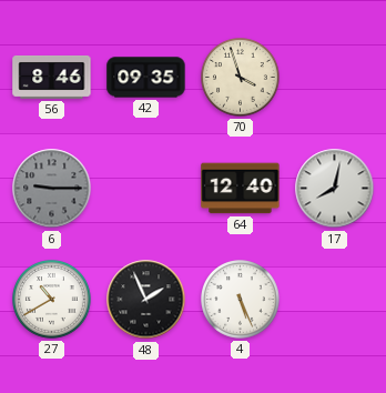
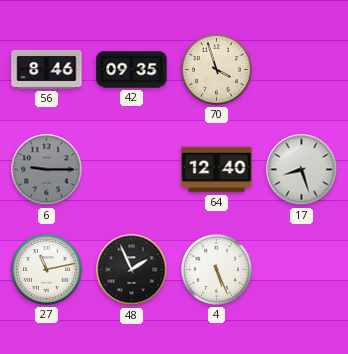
17: 8:02 -> 8:27 (302, 170)
27: 10:40 -> 11:13 (47, 270)
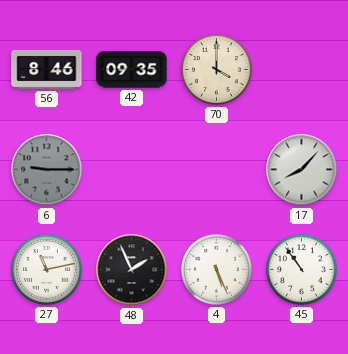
70: 3:57 -> 4:00 (217, 70)
64: 12:40 -> none (217, 170)
17: 8:27 -> 8:07 (302, 170)
45: none -> 10:54 (302, 270)
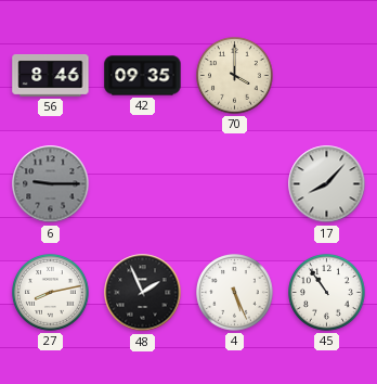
27: 11:13 -> 8:13 (51, 293)
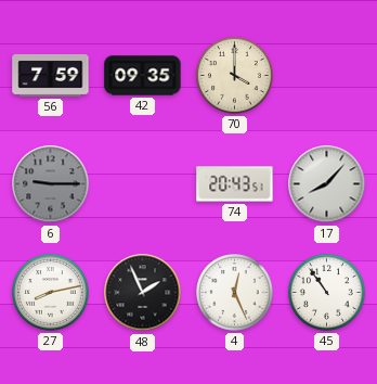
56: 8:46 -> 7:59 (51, 75)
74: none -> 20:43 (235, 184)
4: 5:26 -> 12:26 (235, 293)
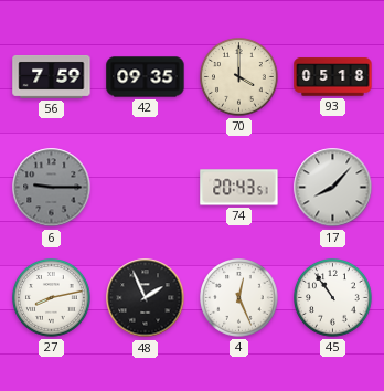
93: none -> 05:18 (333, 77)
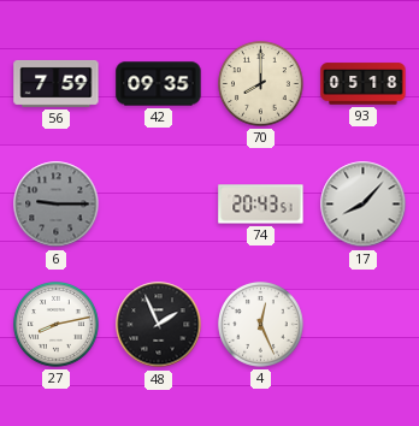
70: 4:00 -> 8:00 (261, 84)
45: 10:54 -> none (333, 298)
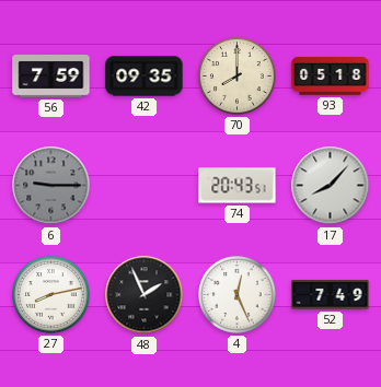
52: none -> 7:49 (331, 295)
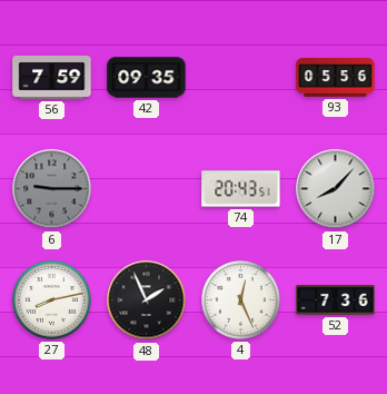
70: 8:00 -> none (238, 77)
93: 05:18 -> 05:56 (336, 78)
52: 7:49 -> 7:36 (336, 301)
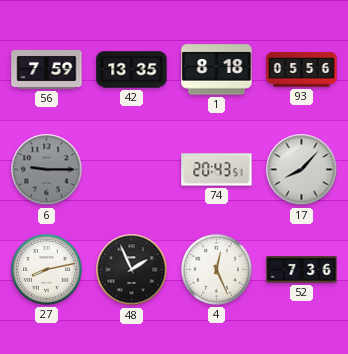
42: 09:35 -> 13:35 (132, 70)
1: none -> 8:18 (217, 70)
